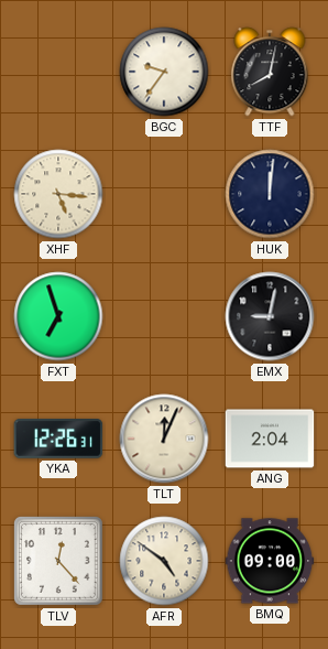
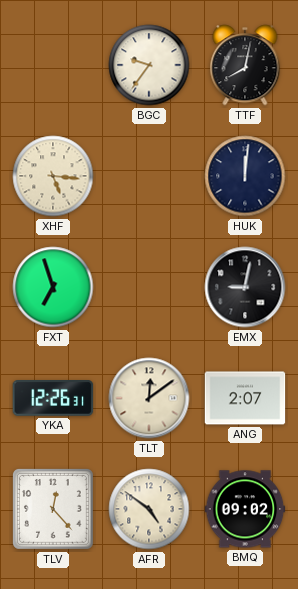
TLT: 12:04 -> 12:09 (149, 398)
ANG: 2:04 -> 2:07 (245, 398)
BMQ: 09:00 -> 09:02 (245, 509)
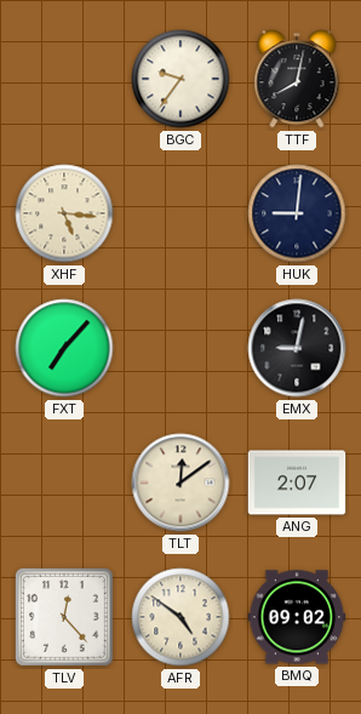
HUK: 12:01 -> 9:01 (297, 213)
FXT: 6:57 -> 7:07 (64, 348)
YKA: 12:26 -> none (53, 399)
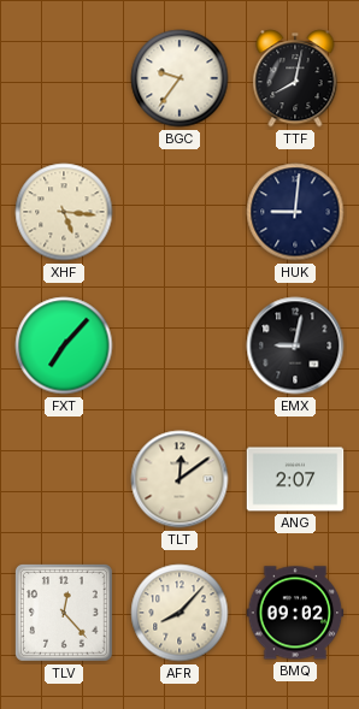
AFR: 4:51 -> 8:07 (179, 613)
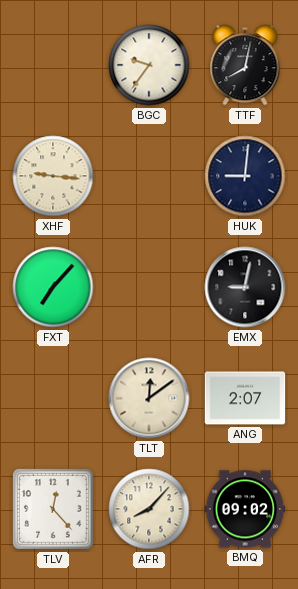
XHF: 5:16 -> 9:16 (53, 176)
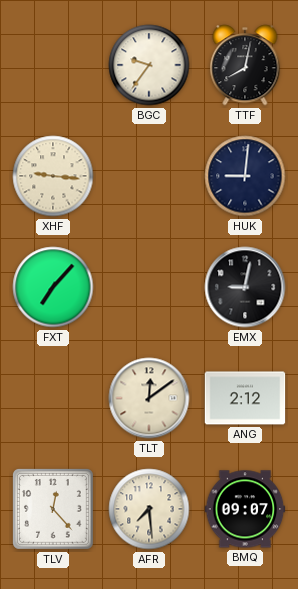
ANG: 2:07 -> 2:12 (245, 398)
AFR: 8:07 -> 7:29 (149, 509)
BMQ: 09:02 -> 09:07 (245, 509)
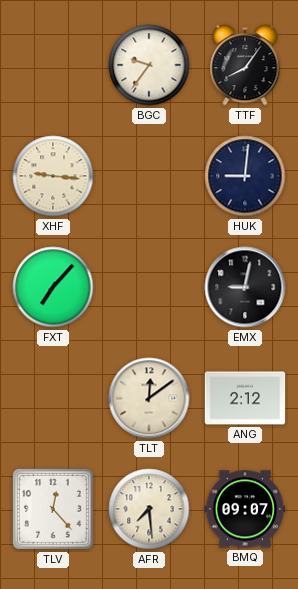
TTF: 8:02 -> 8:06 (245, 65)
